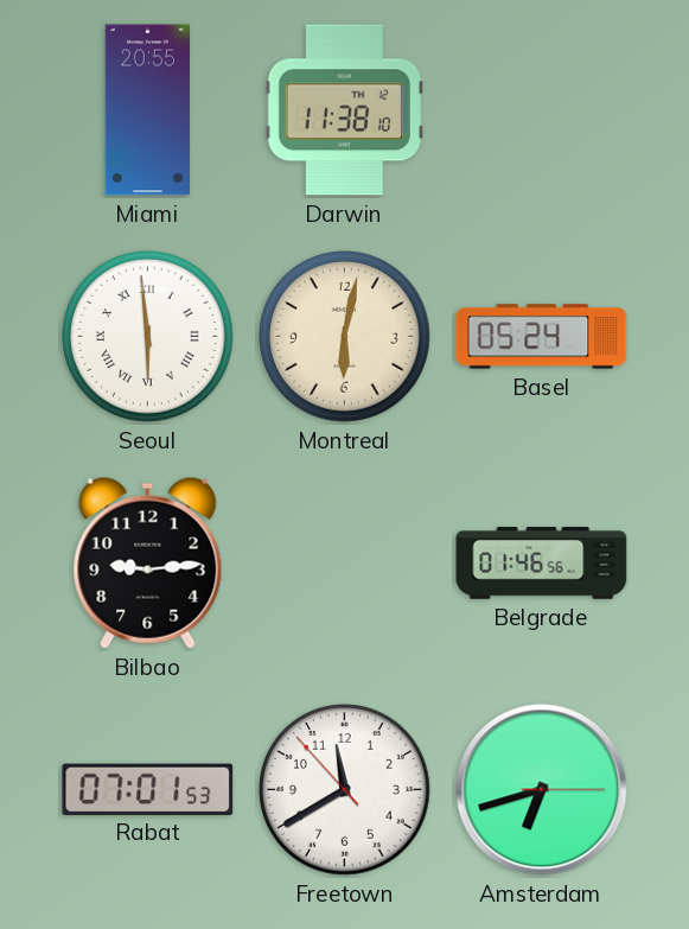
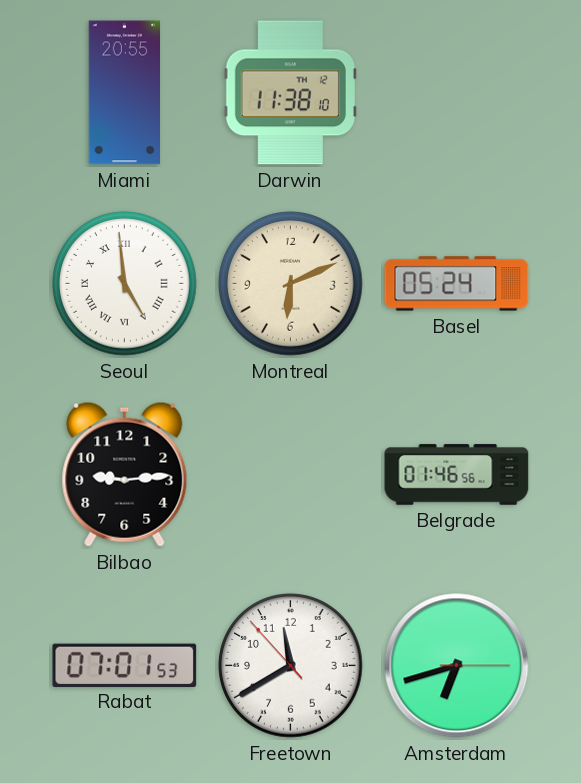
Seoul: 5:59 -> 4:59 (125, 284)
Montreal: 6:02 -> 6:11 (291, 284)
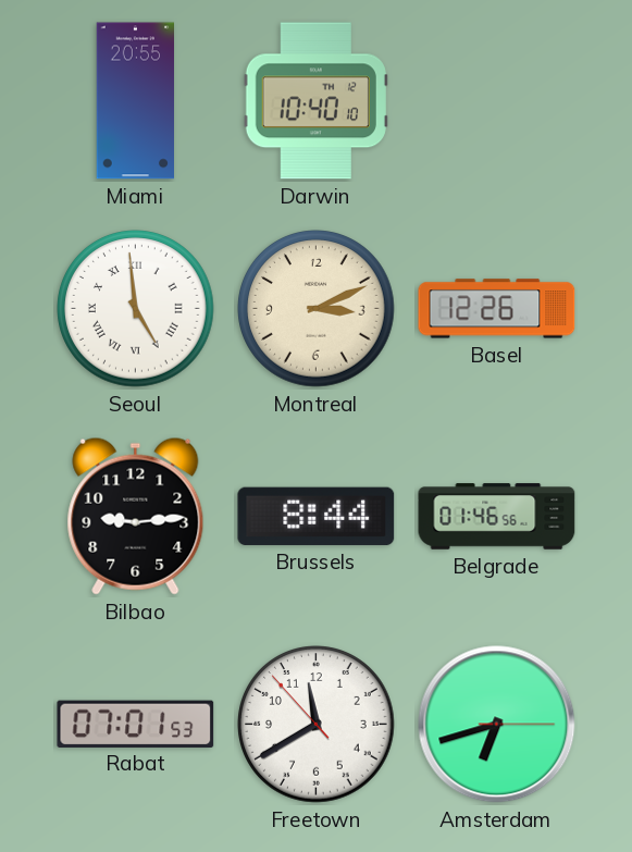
Darwin: 11:38 -> 10:40 (315, 101)
Montreal: 6:11 -> 3:11 (317, 309)
Basel: 05:24 -> 12:26 (497, 309)
Brussels: none -> 8:44 (317, 516)
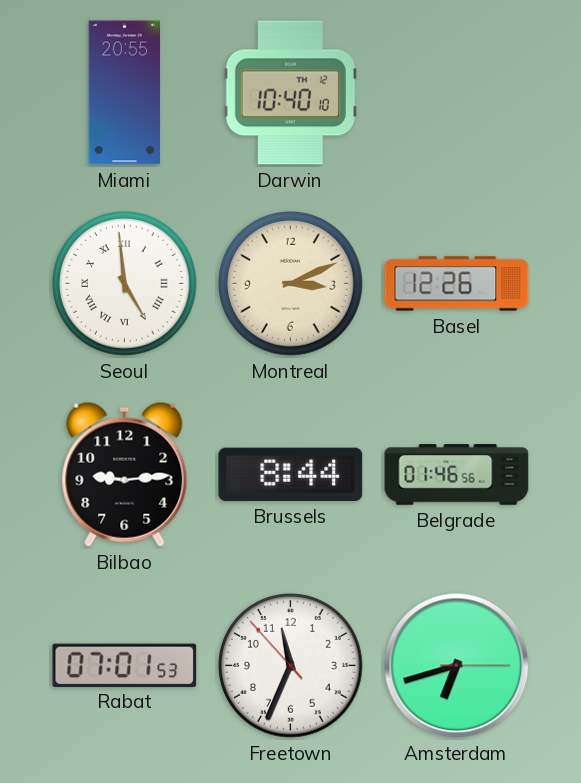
Freetown: 11:39 -> 11:33 (291, 666)
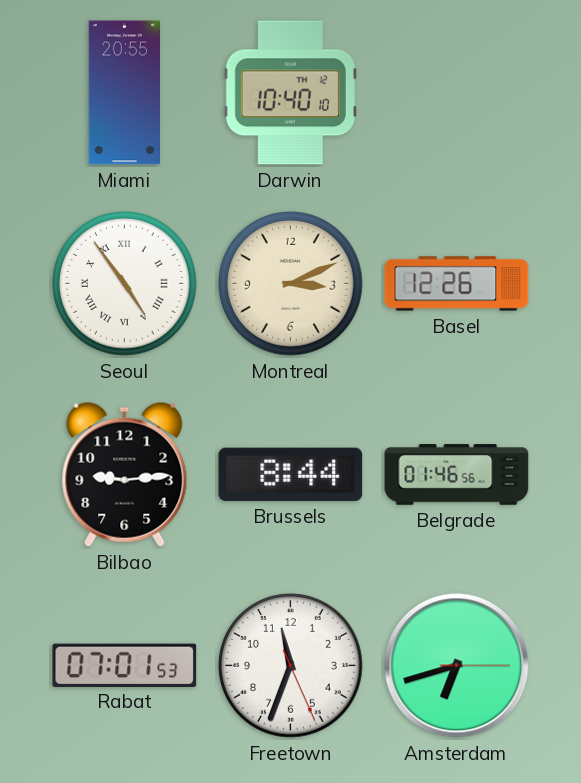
Seoul: 4:59 -> 4:54 (125, 284)
Freetown: 11:33:53 -> 11:33:26 (291, 666)
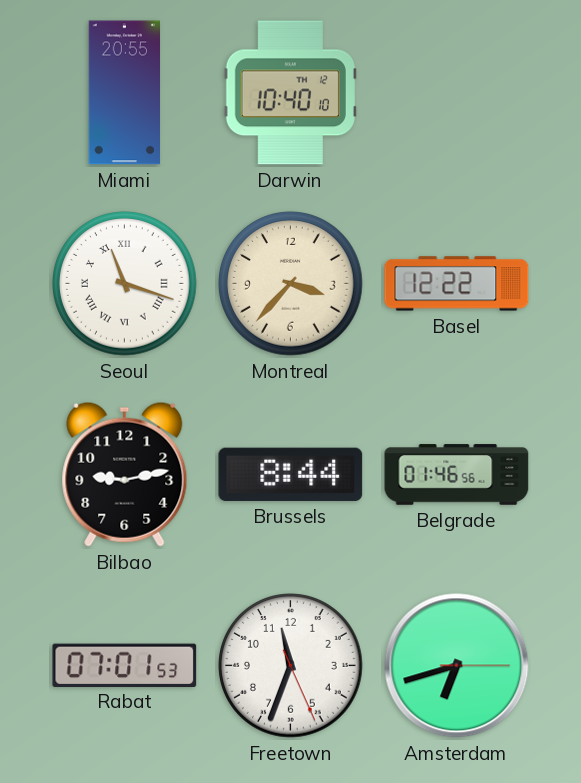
Seoul: 4:54 -> 11:18 (125, 284)
Montreal: 3:11 -> 3:37 (291, 284)
Basel: 12:26 -> 12:22 (457, 284)
Bilbao: 9:14 -> 9:13 (125, 474)
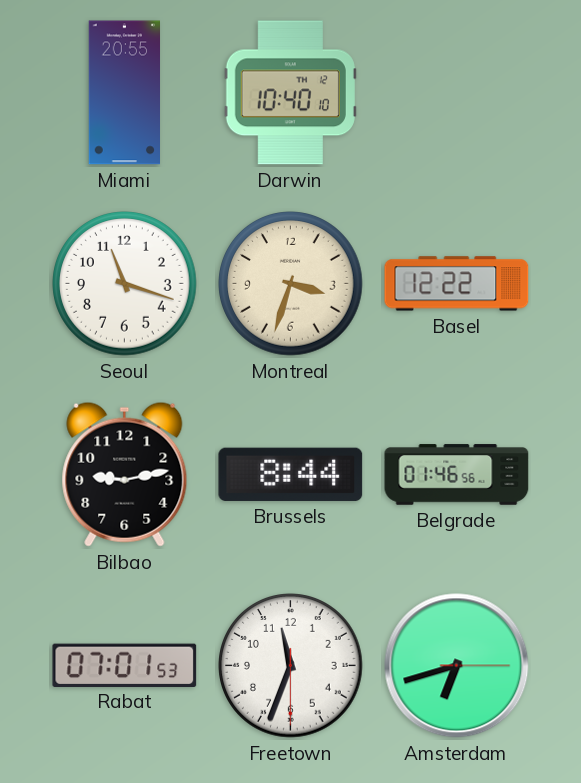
Seoul numerals: Roman -> Arabic (125, 284)
Montreal: 3:37 -> 3:33 (291, 284)
Freetown: 11:33:26 -> 11:33:30 (291, 666)
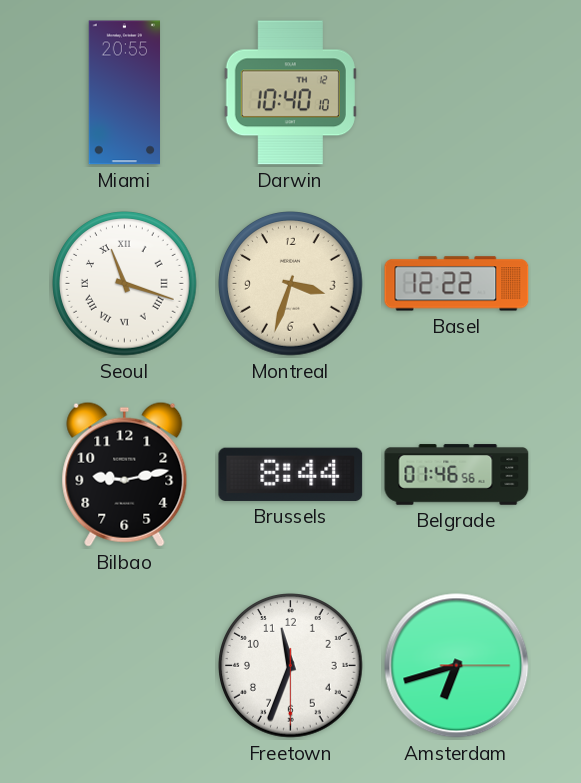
Seoul numerals: Arabic -> Roman (125, 284)
Rabat: 07:01 -> none (125, 665)
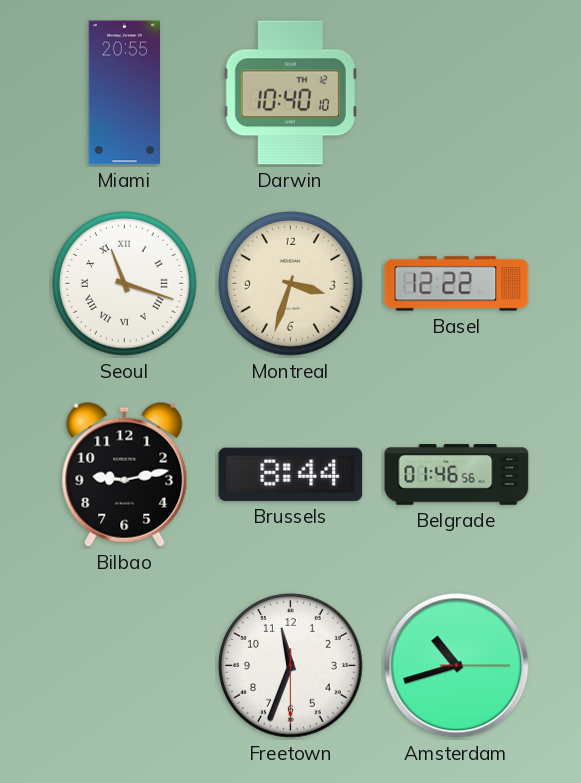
Amsterdam: 6:42 -> 10:42 (457, 666)
